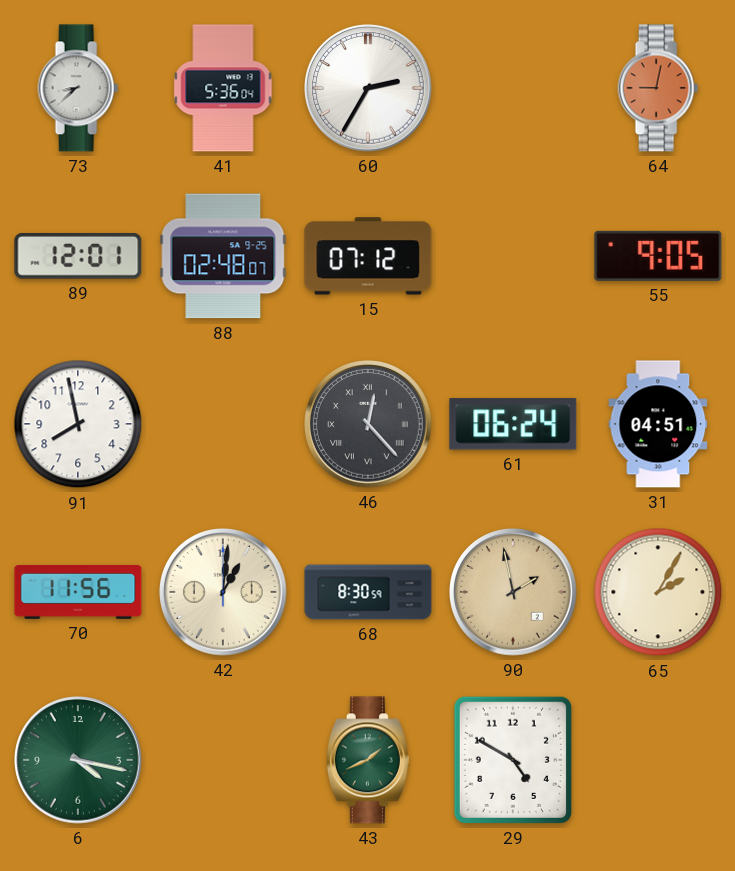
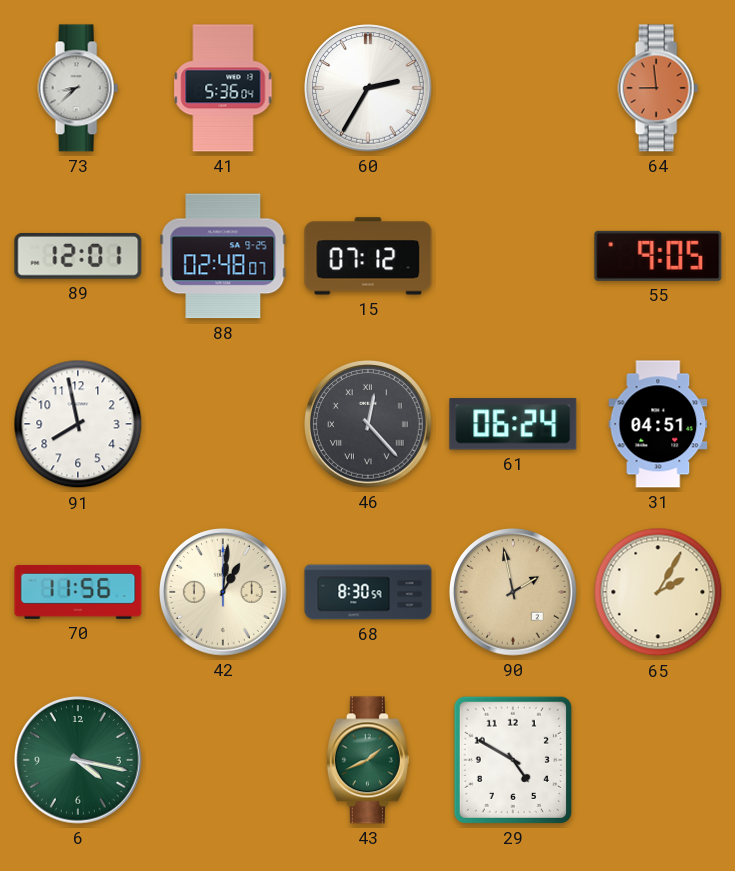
64: 9:02 -> 8:59 (658, 88)
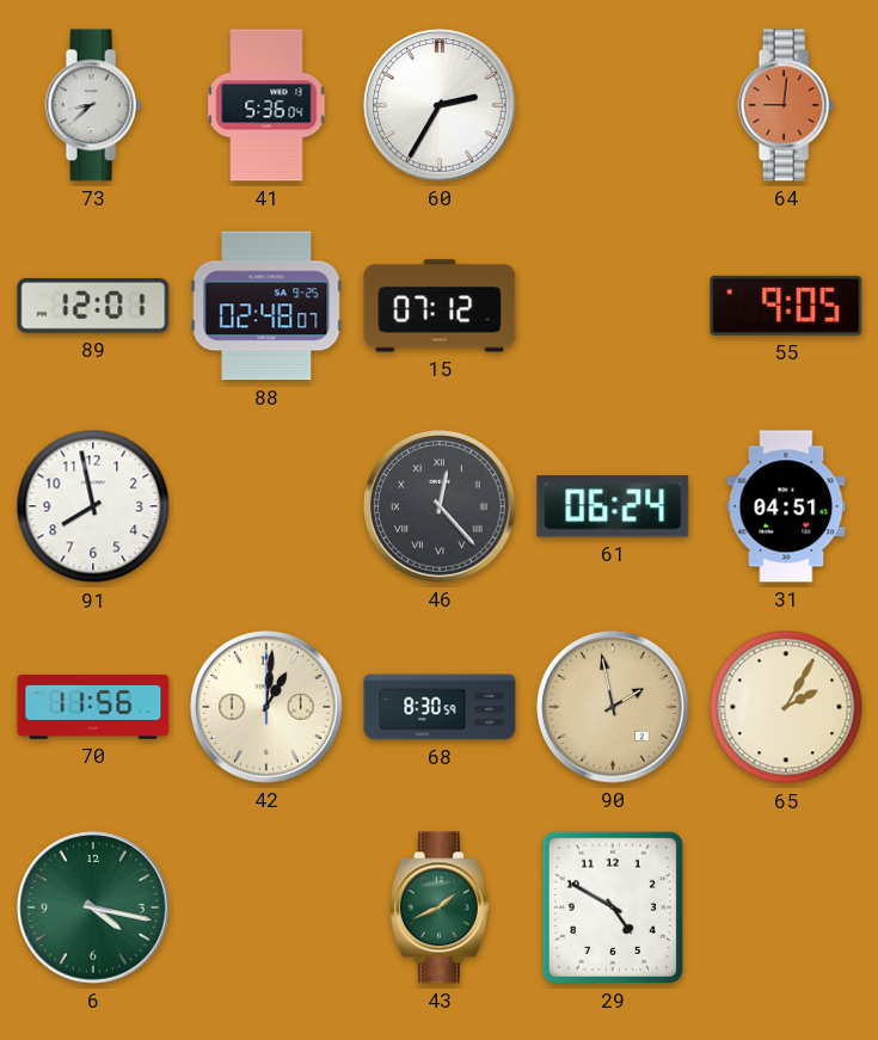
64: 8:59 -> 9:01 (786, 105)
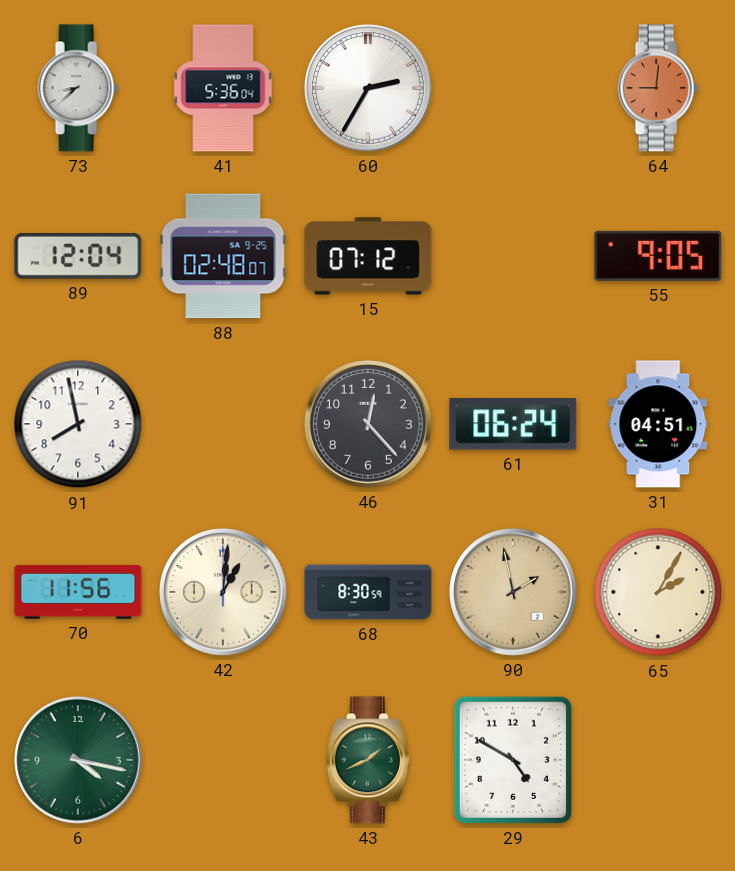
89: 12:01 -> 12:04 (78, 256)
46 numerals: Roman -> Arabic (369, 425)
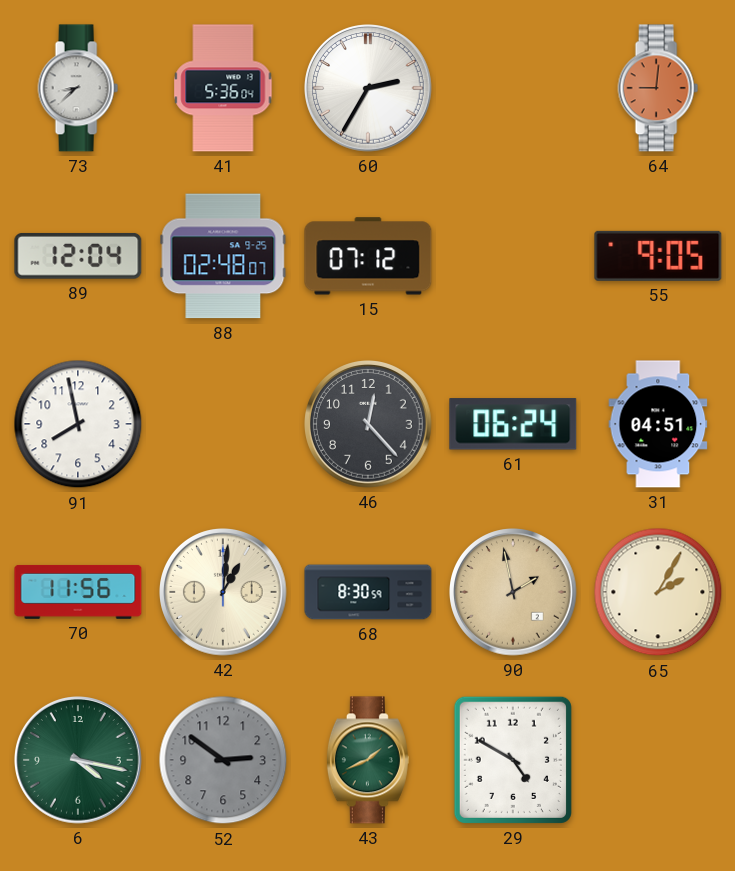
52: none -> 2:51 (223, 760)
